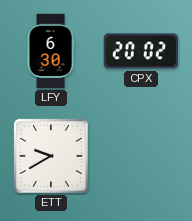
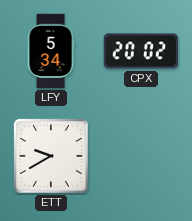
LFY: 6:30 -> 5:34 (51, 51)
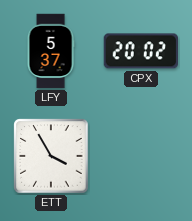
LFY: 5:34 -> 5:37 (51, 51)
ETT: 9:40 -> 3:55 (51, 156)
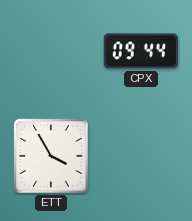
LFY: 5:37 -> none (51, 51)
CPX: 20:02 -> 09:44 (140, 51)
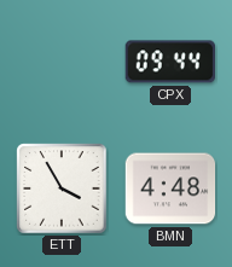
BMN: none -> 4:48 (170, 188)
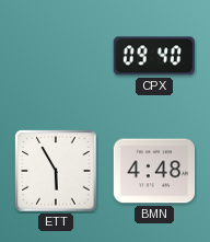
CPX: 09:44 -> 09:40 (153, 56)
ETT: 3:55 -> 5:55 (56, 171)
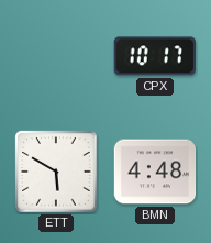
CPX: 09:40 -> 10:17 (154, 56)
ETT: 5:55 -> 5:50 (56, 172)
